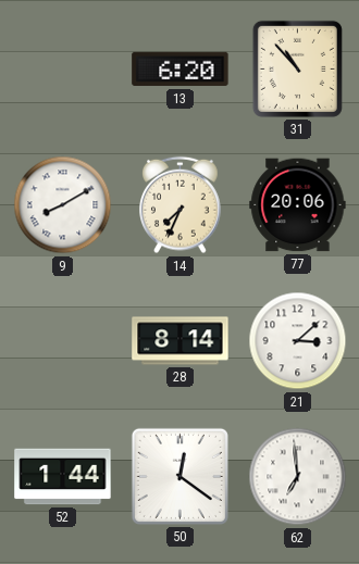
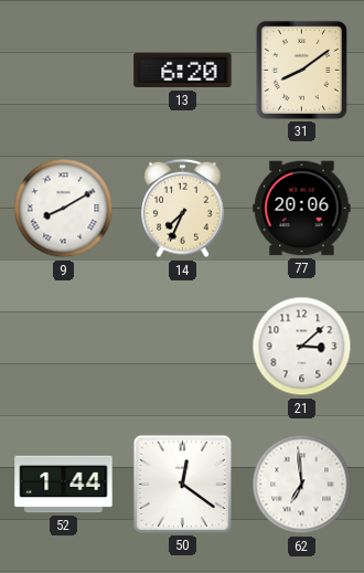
31: 10:53 -> 8:09 (301, 70)
28: 8:14 -> none (181, 341)
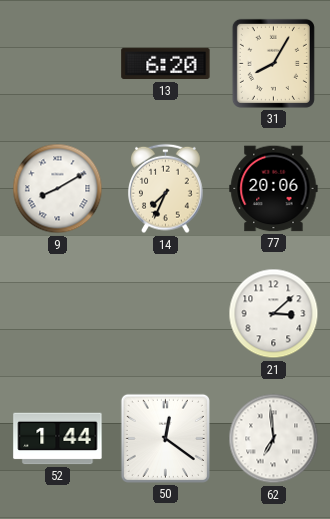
31: 8:09 -> 8:05 (273, 63)
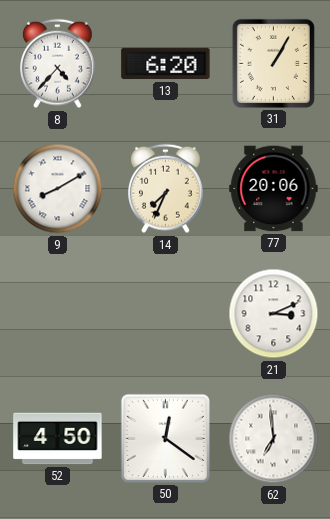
8: none -> 4:37 (58, 64)
31: 8:05 -> 1:05 (273, 63)
21: 3:08 -> 3:11 (274, 314)
52: 1:44 -> 4:50 (58, 439)
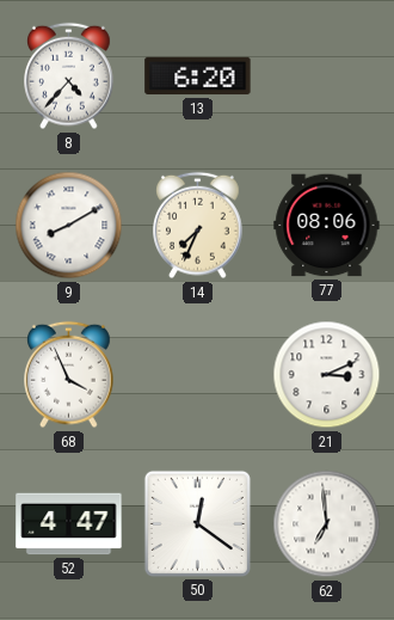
31: 1:05 -> none (273, 63)
77: 20:06 -> 08:06 (327, 226)
68: none -> 3:56 (69, 375)
52: 4:50 -> 4:47 (69, 524)
